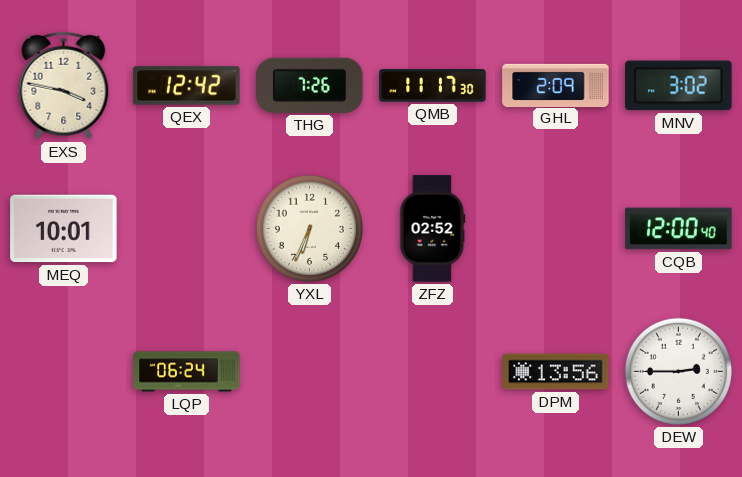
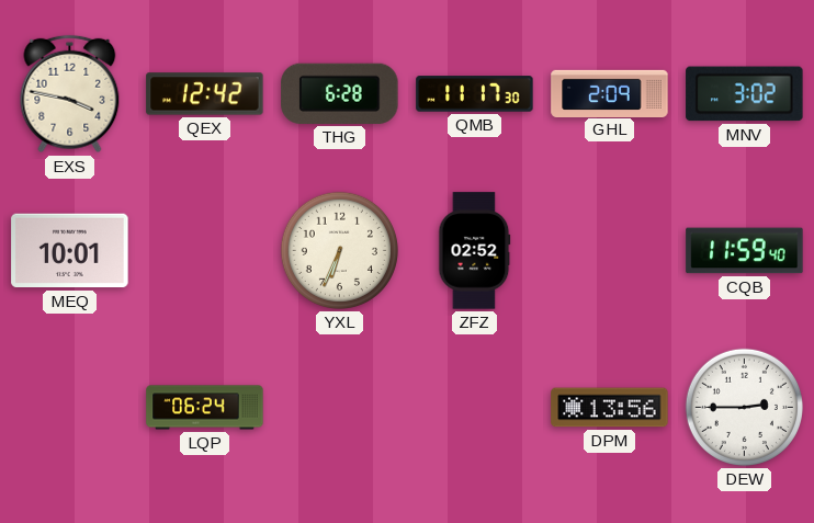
THG: 7:26 -> 6:28 (340, 93)
CQB: 12:00 -> 11:59 (745, 251)
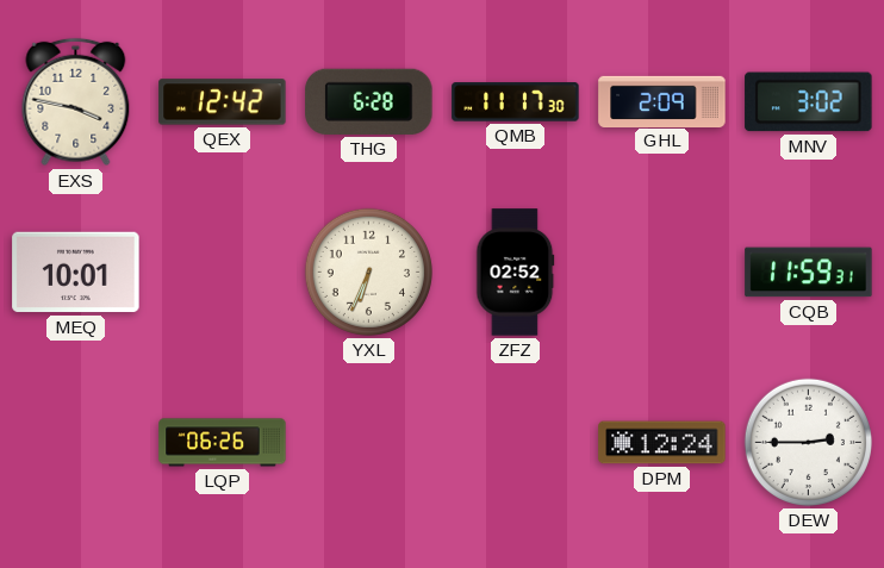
CQB: 11:59:40 -> 11:59:31 (809, 273)
LQP: 06:24 -> 06:26 (223, 443)
DPM: 13:56 -> 12:24 (662, 443)
